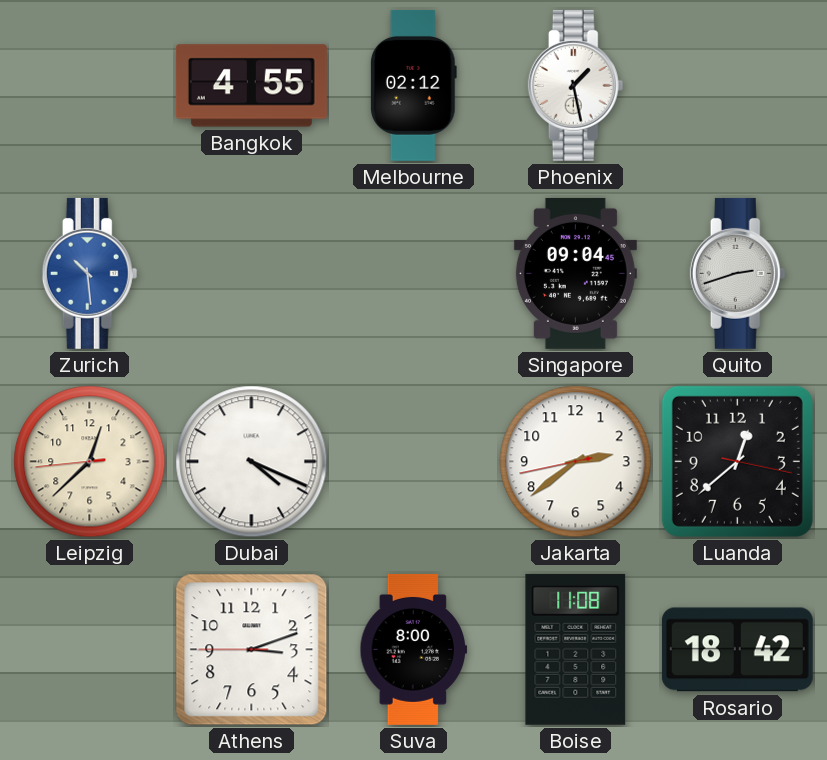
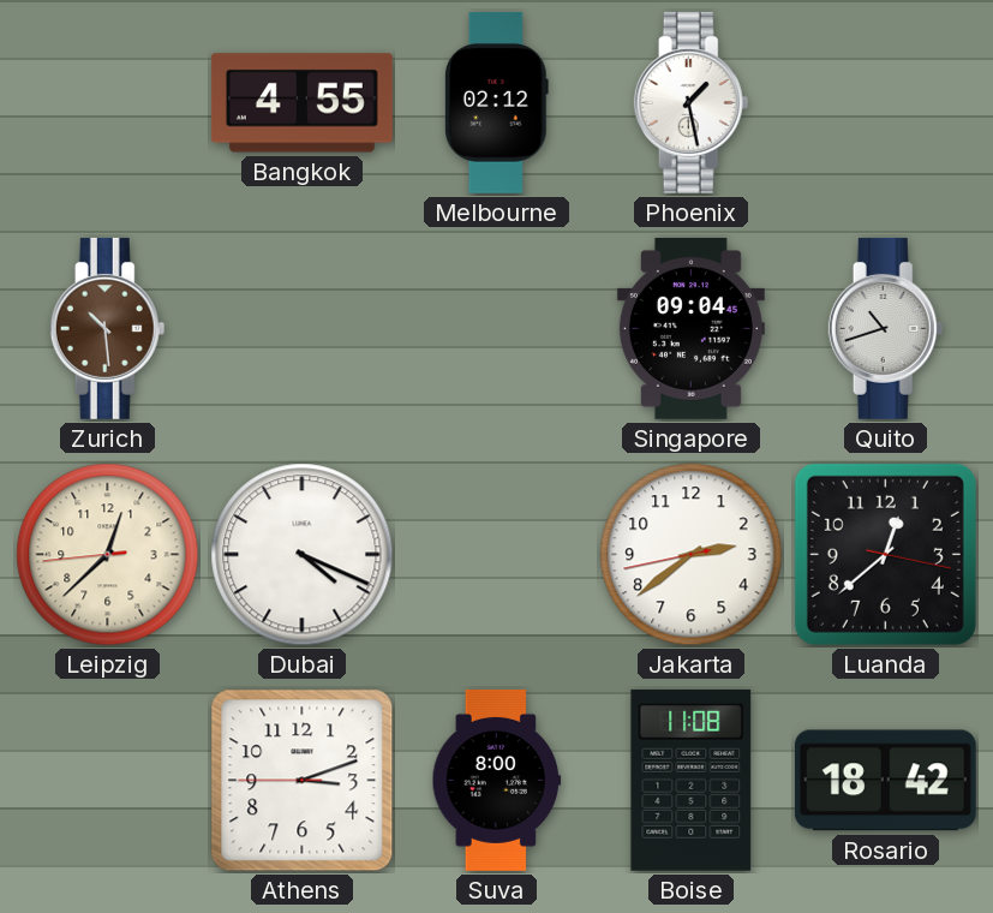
Zurich dial: blue -> brown (108, 328)
Quito: 2:42 -> 10:42 (886, 328)
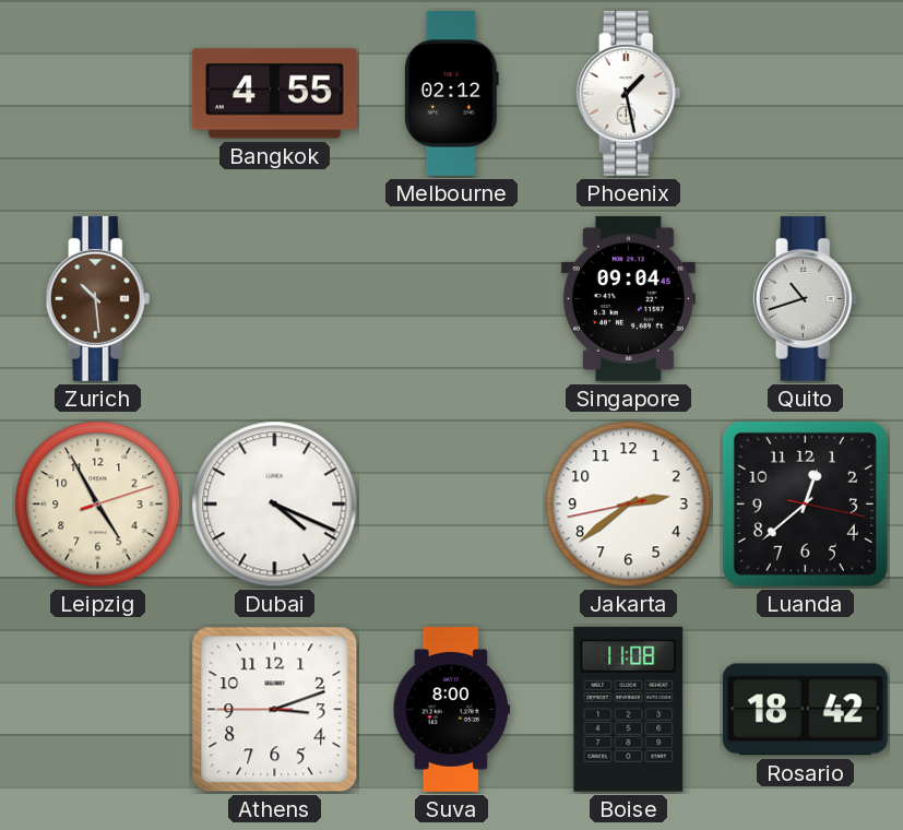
Leipzig: 12:37 -> 4:55 (98, 505)
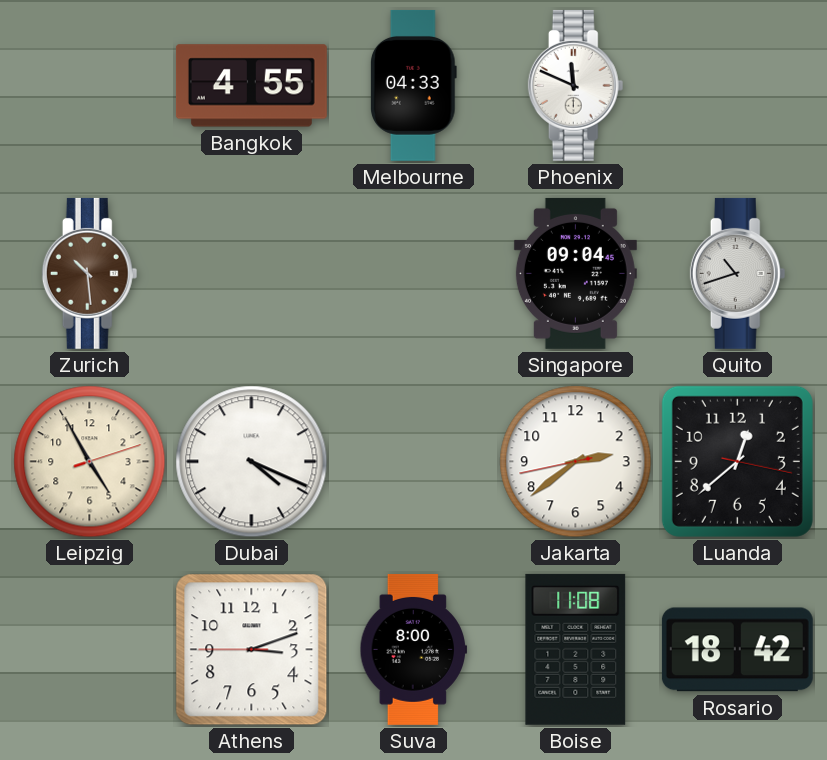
Melbourne: 02:12 -> 04:33 (413, 85)
Phoenix: 1:28 -> 11:49 (576, 85)
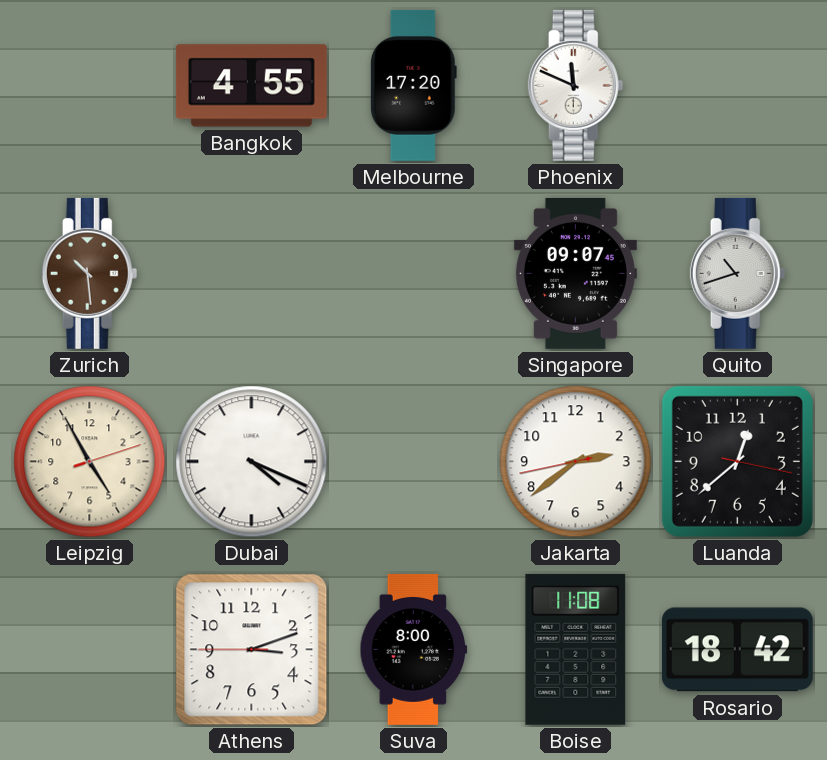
Melbourne: 04:33 -> 17:20 (413, 85)
Singapore: 09:04 -> 09:07 (575, 273)
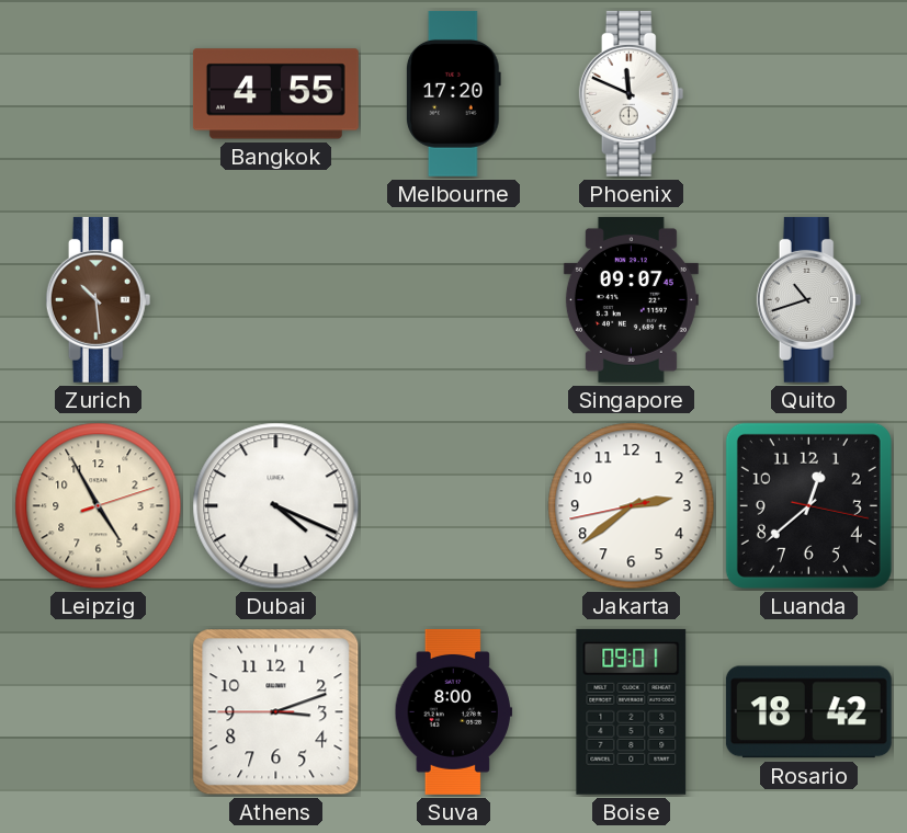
Boise: 11:08 -> 09:01 (632, 711)
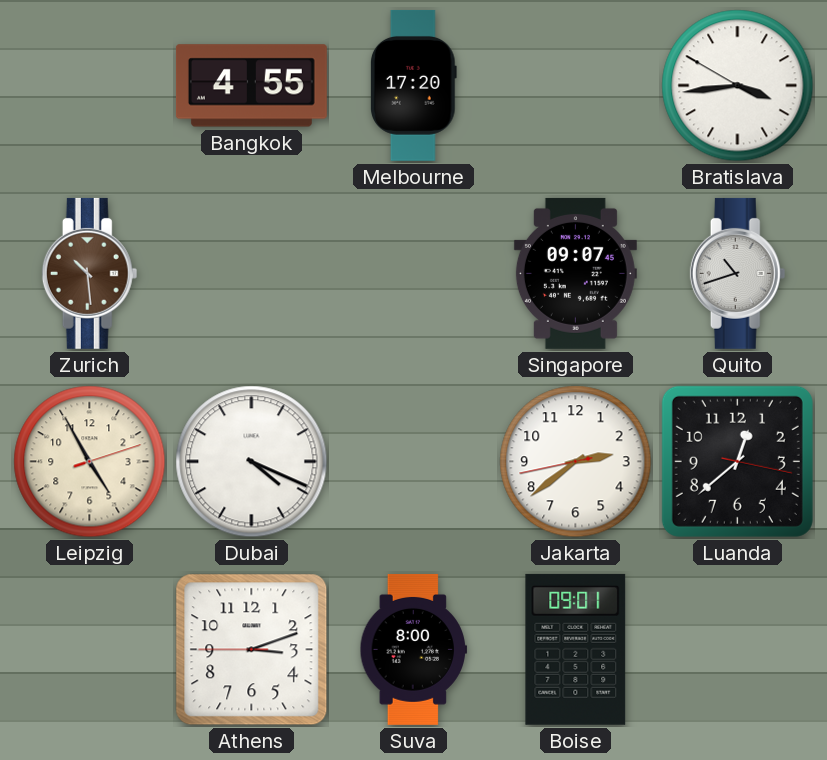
Phoenix: 11:49 -> none (632, 93)
Bratislava: none -> 3:43 (738, 86)
Rosario: 18:42 -> none (808, 712)
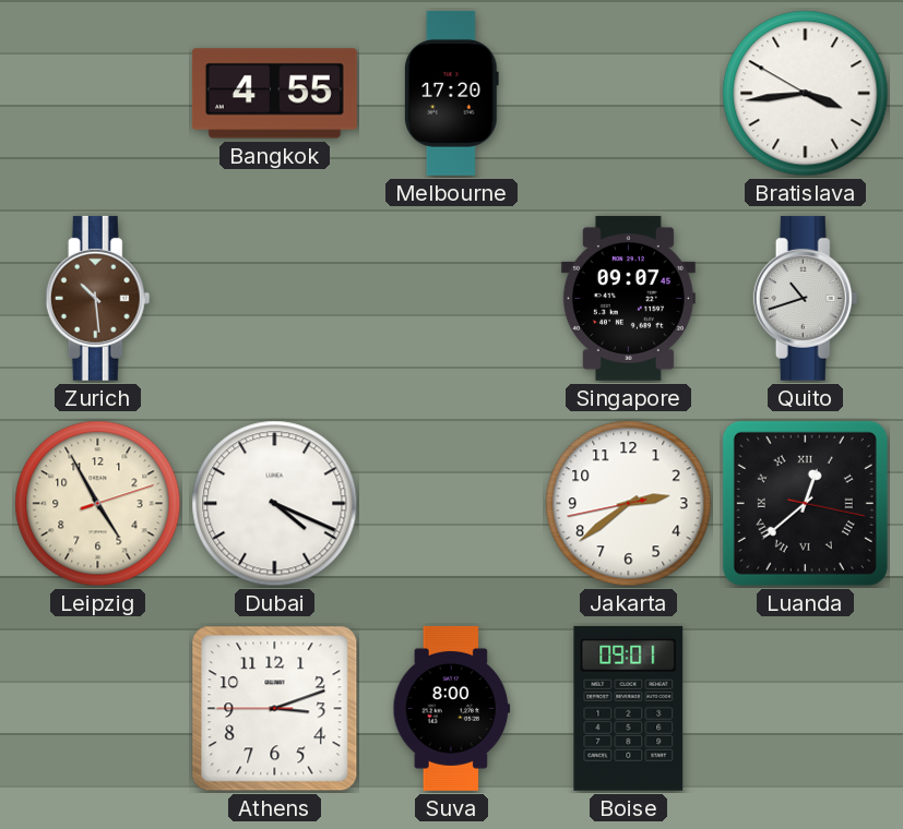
Luanda numerals: Arabic -> Roman (805, 503)
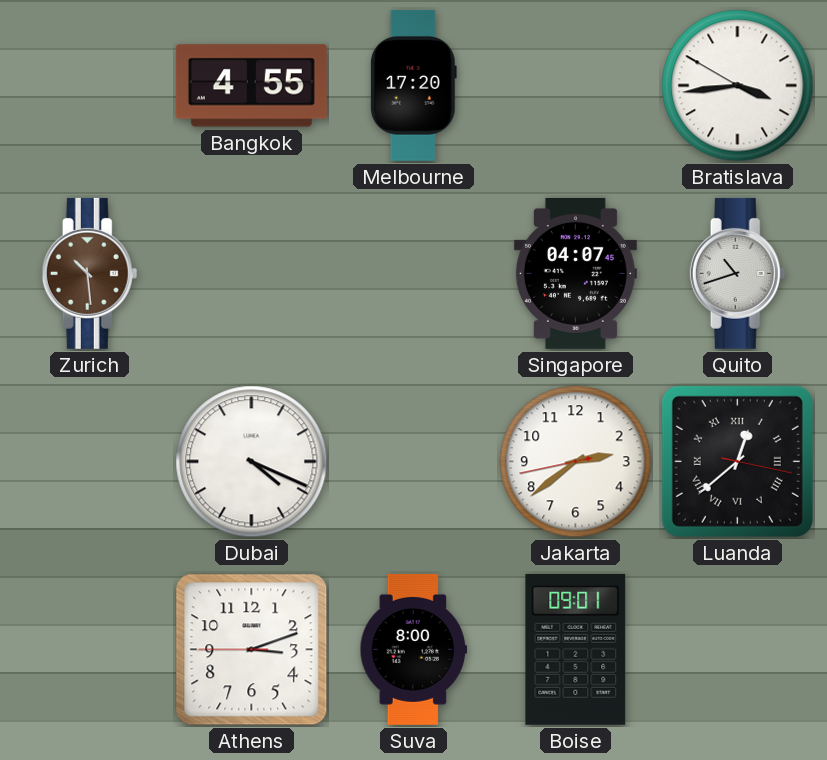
Singapore: 09:07 -> 04:07 (575, 273)
Leipzig: 4:55 -> none (98, 504)
